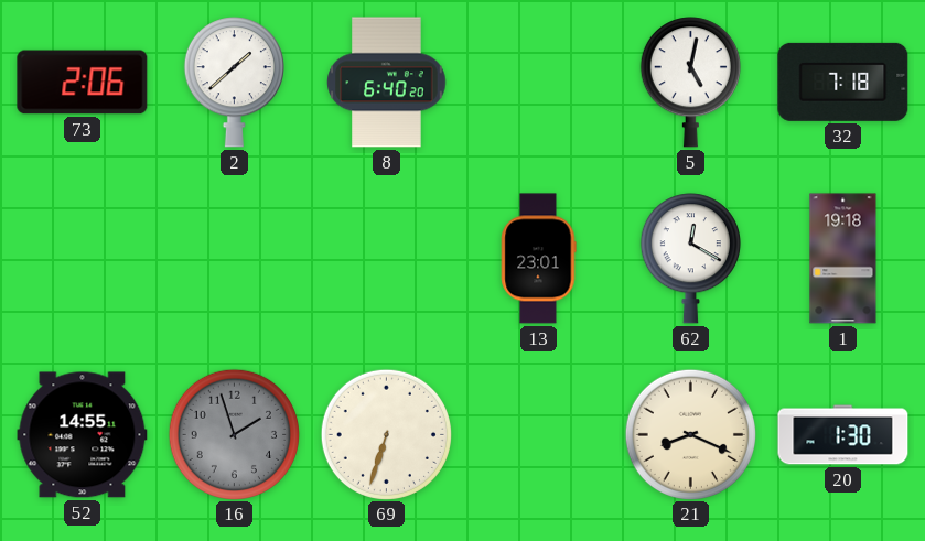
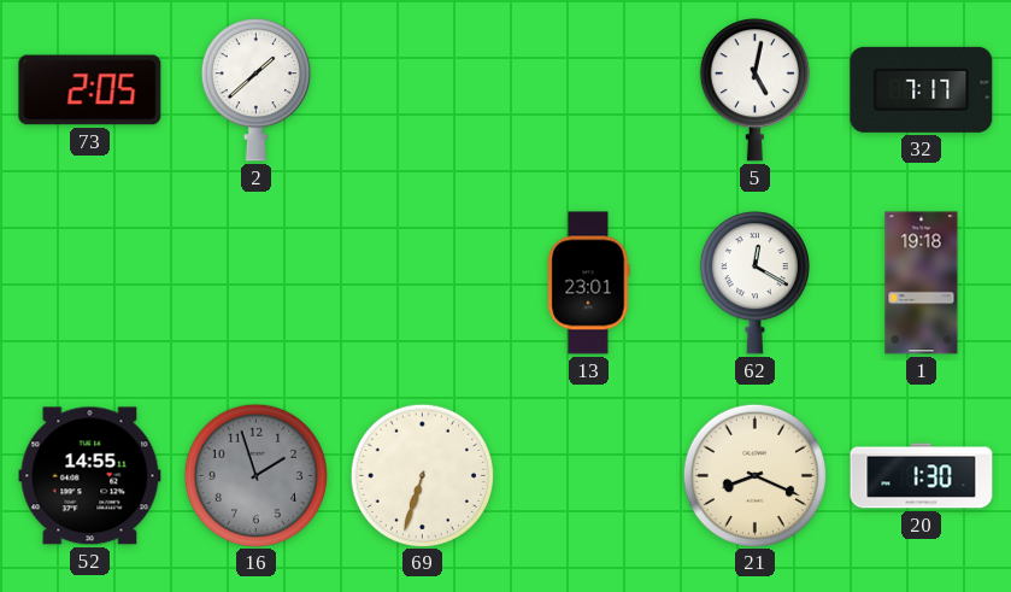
73: 2:06 -> 2:05 (90, 90)
8: 6:40 -> none (387, 83)
32: 7:18 -> 7:17 (922, 89)
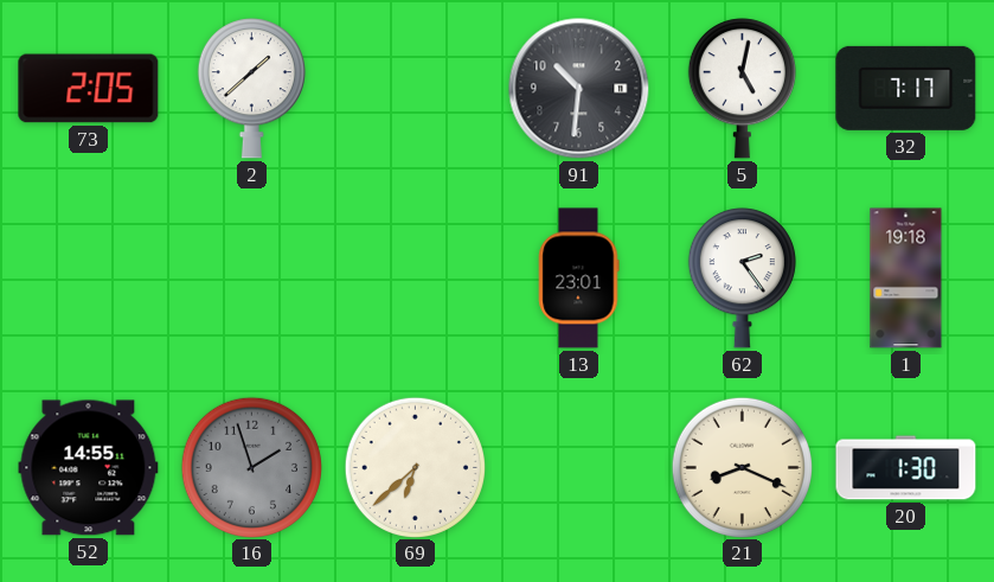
91: none -> 10:31 (579, 89)
62: 12:20 -> 2:24 (742, 279)
69: 6:33 -> 6:38 (415, 467)
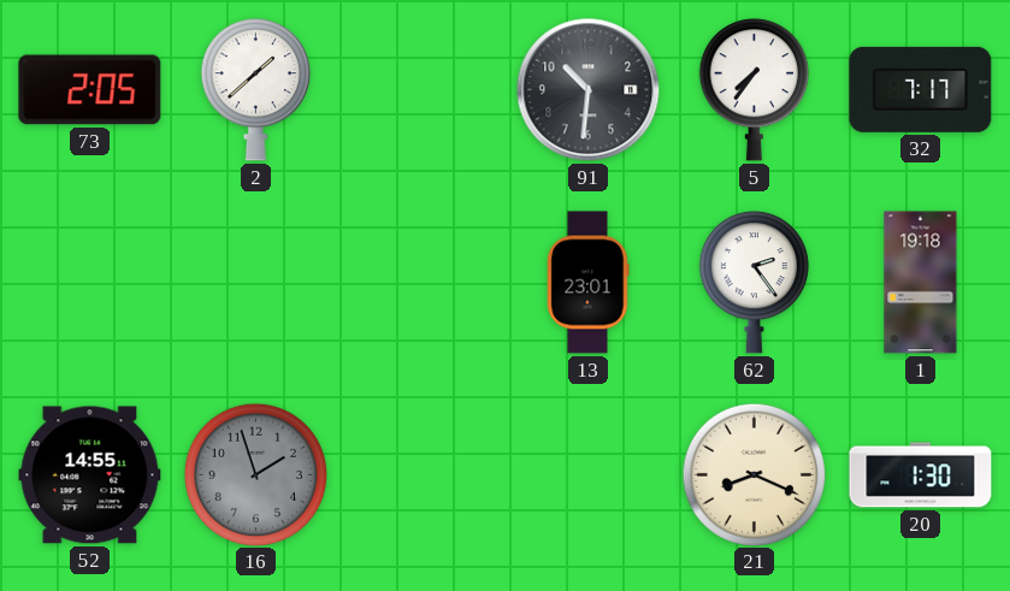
5: 5:02 -> 7:36 (754, 90)
69: 6:38 -> none (415, 467)
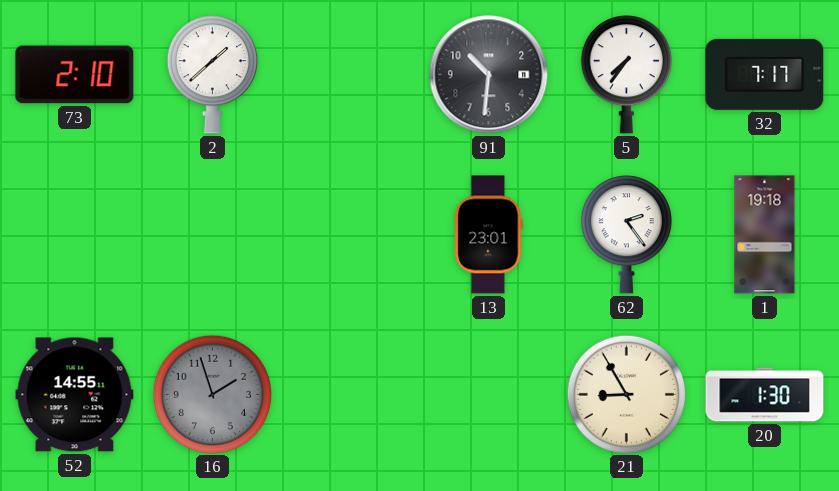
73: 2:05 -> 2:10 (75, 75)
21: 8:19 -> 8:55 (626, 394)
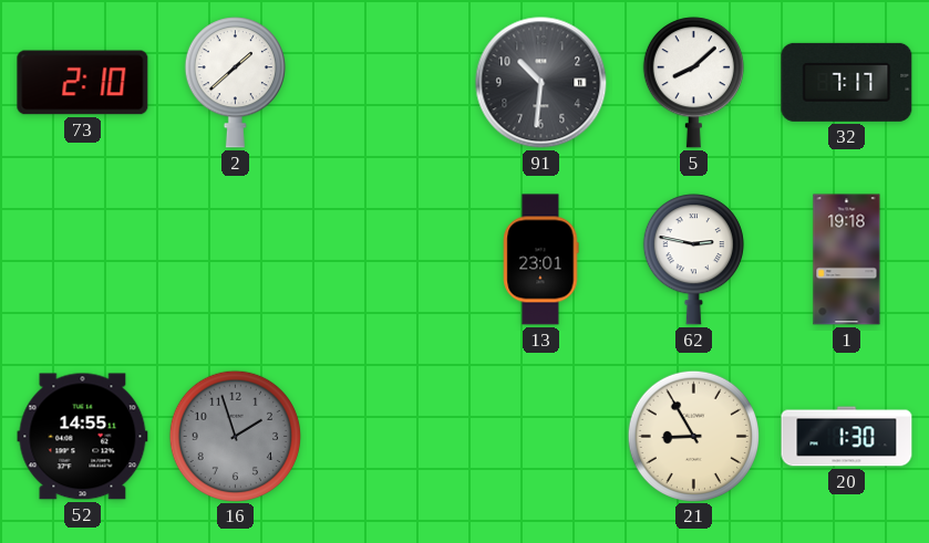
5: 7:36 -> 8:08 (693, 83)
62: 2:24 -> 2:47 (693, 260)
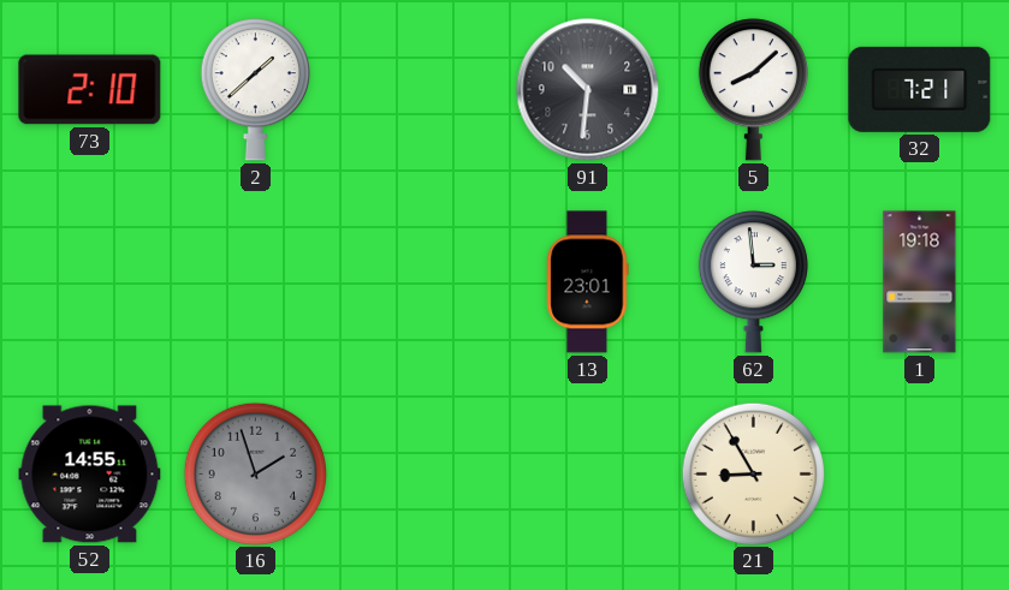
32: 7:17 -> 7:21 (920, 89)
62: 2:47 -> 2:59 (753, 282)
20: 1:30 -> none (847, 437)
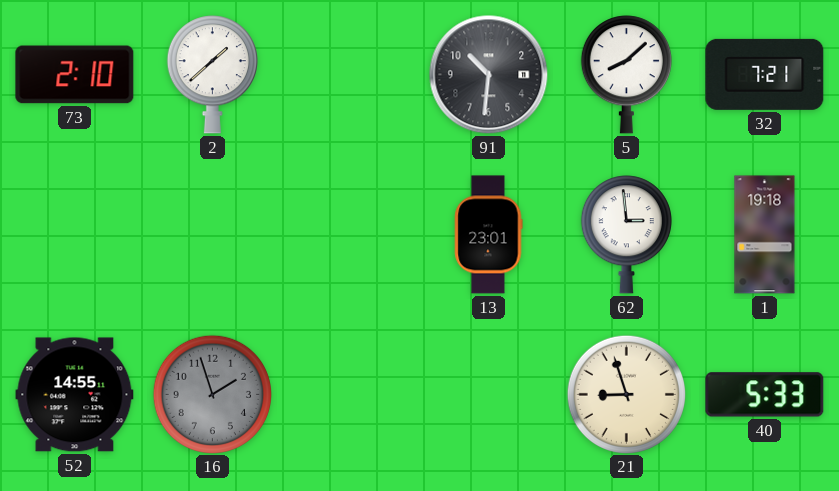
21: 8:55 -> 8:57 (626, 394)
40: none -> 5:33 (765, 395)
